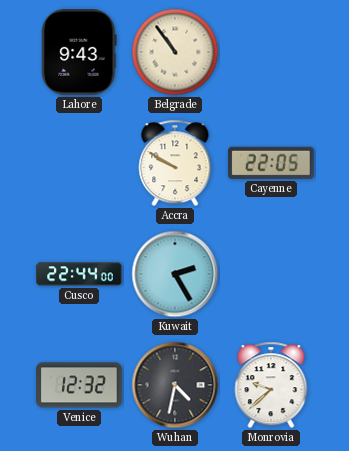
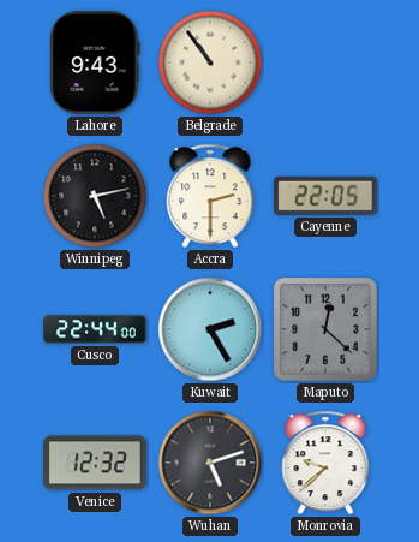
Winnipeg: none -> 5:13 (95, 196)
Accra: 9:50 -> 2:30 (210, 196)
Maputo: none -> 12:22 (327, 330)
Wuhan: 4:32 -> 5:12 (210, 463)
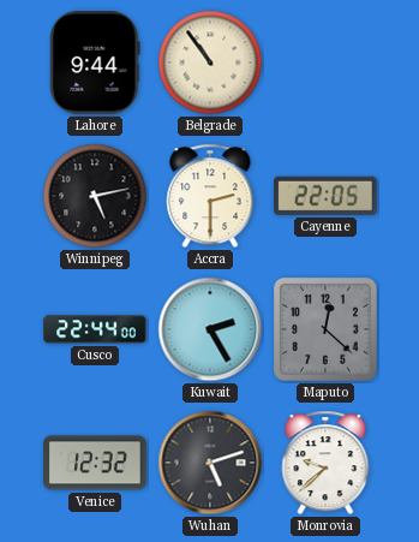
Lahore: 9:43 -> 9:44 (95, 62)
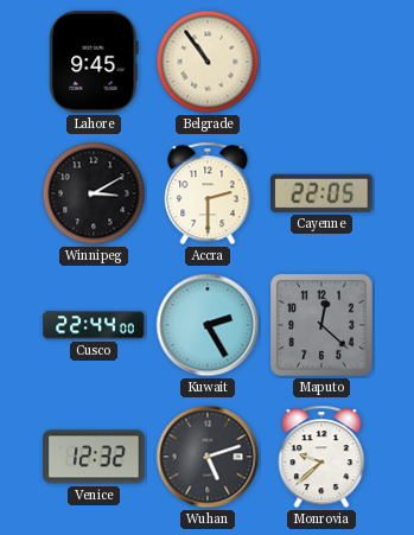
Lahore: 9:44 -> 9:45 (94, 62)
Winnipeg: 5:13 -> 3:10 (94, 193)
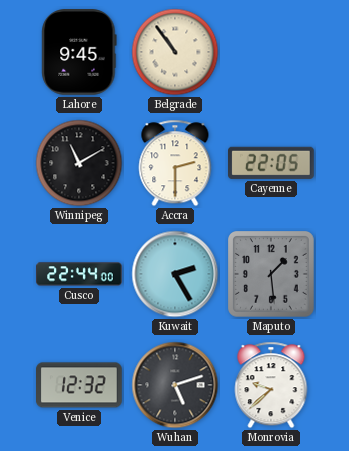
Winnipeg: 3:10 -> 11:10 (79, 163)
Maputo: 12:22 -> 1:29 (272, 275)
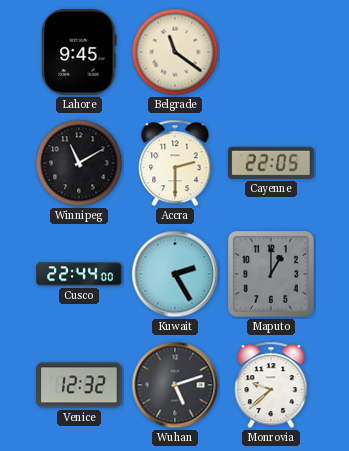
Belgrade: 10:54 -> 11:21 (175, 52)
Maputo: 1:29 -> 1:00 (272, 275)
